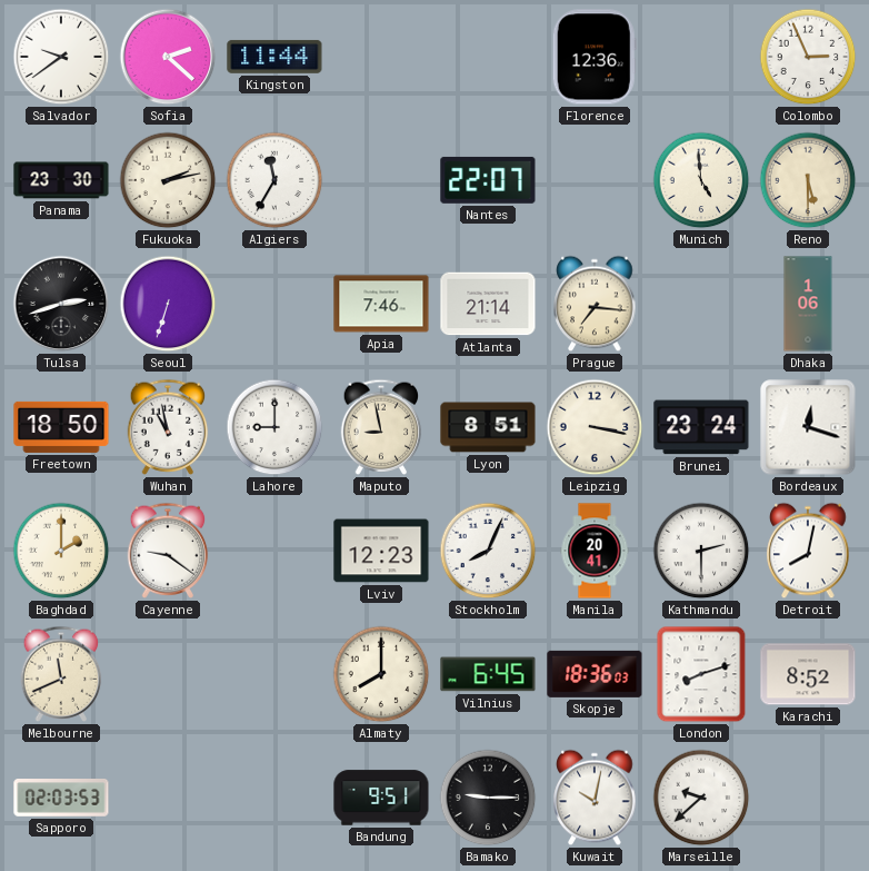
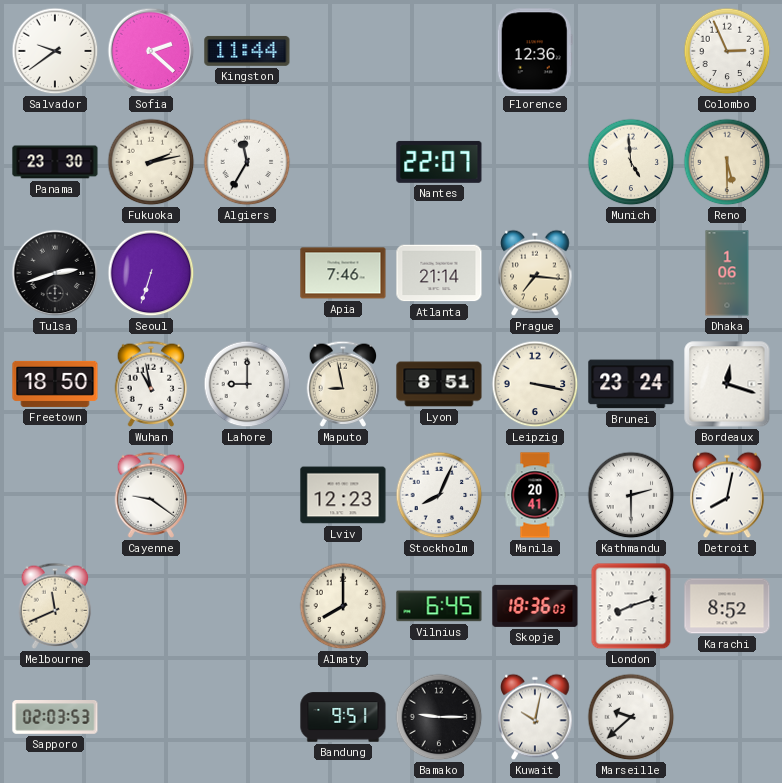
Baghdad: 2:00 -> none (61, 551)
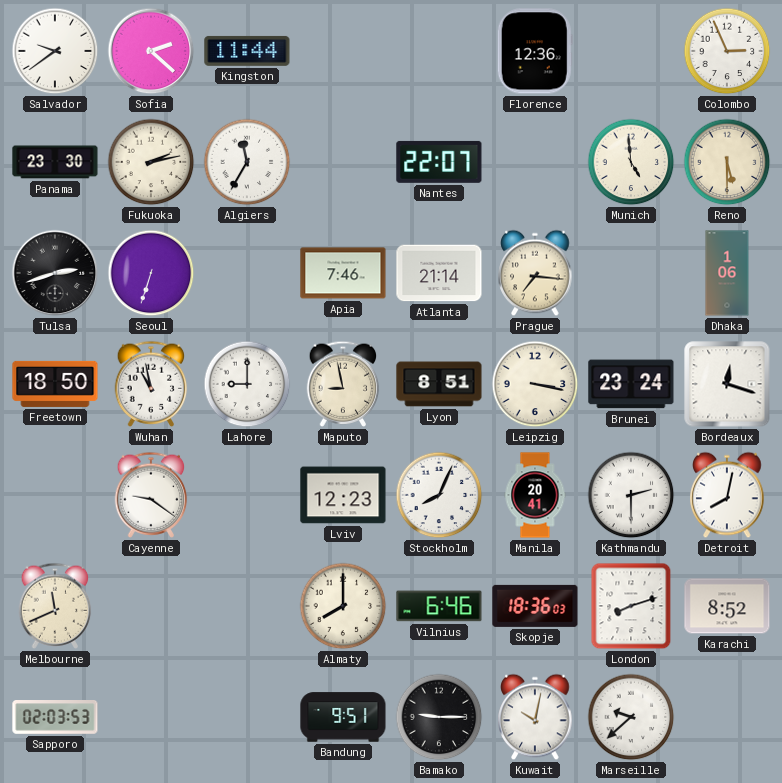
Vilnius: 6:45 -> 6:46 (439, 606)
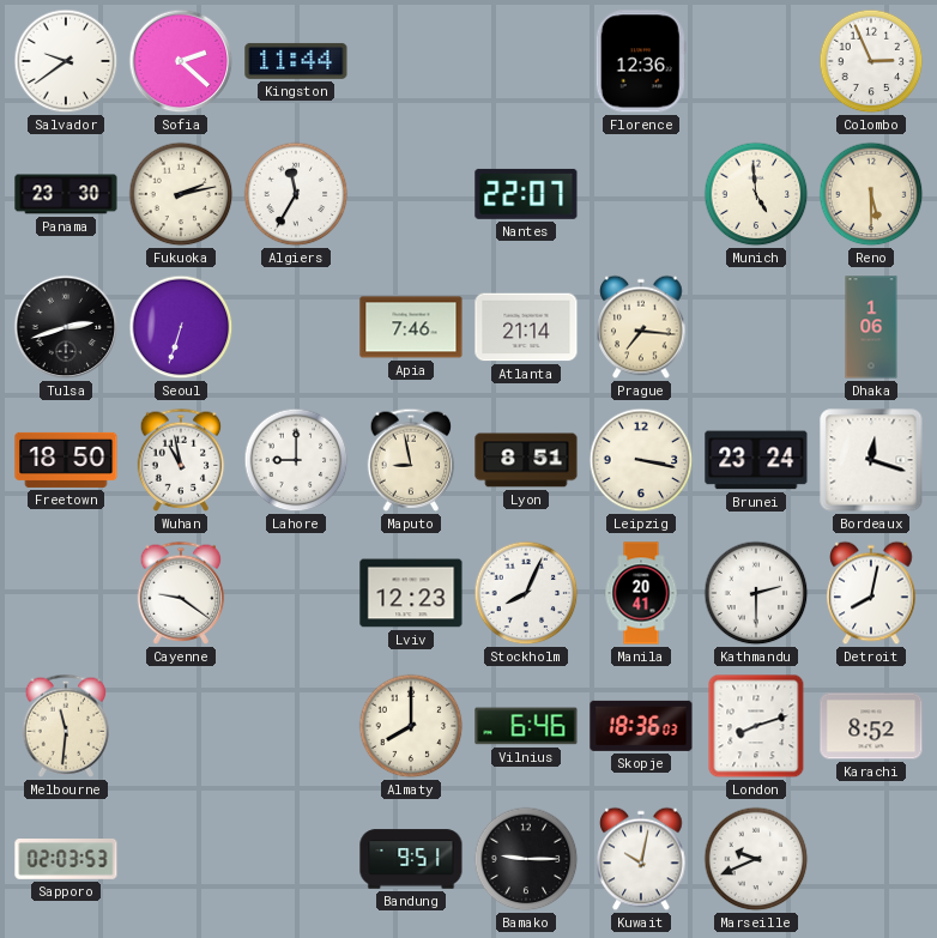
Melbourne: 11:41 -> 11:31 (66, 726)
Marseille: 9:38 -> 9:41 (756, 859)
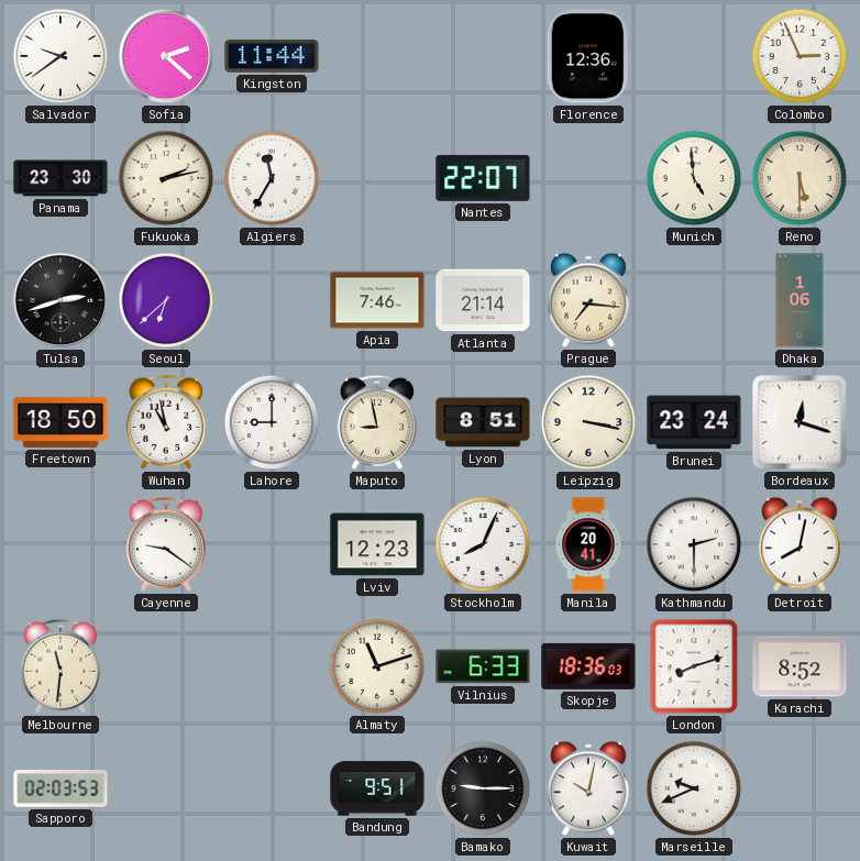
Seoul: 6:33 -> 6:38 (166, 300)
Almaty: 8:00 -> 11:12 (377, 666)
Vilnius: 6:46 -> 6:33 (483, 666)
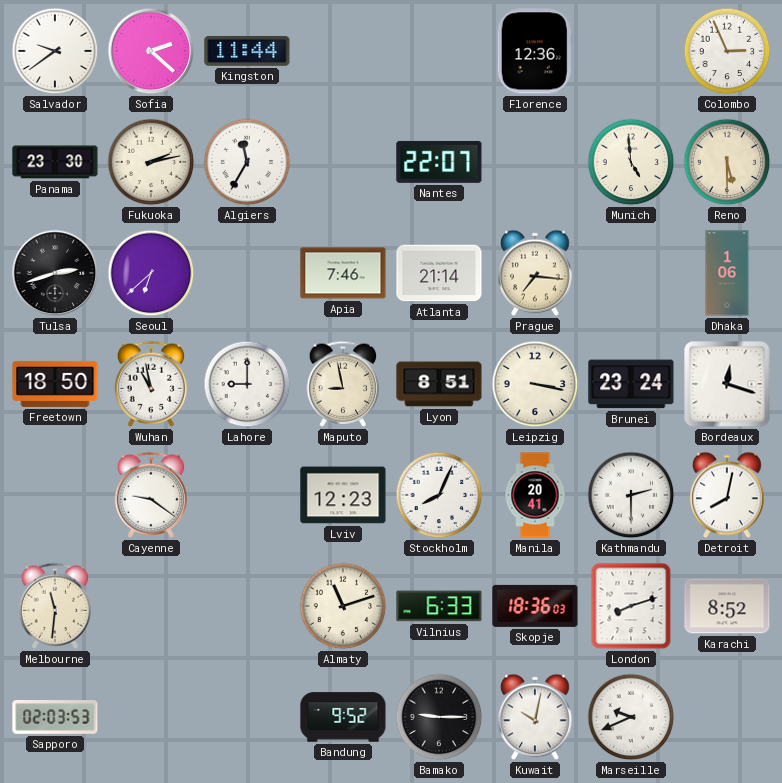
Bandung: 9:51 -> 9:52 (343, 717)
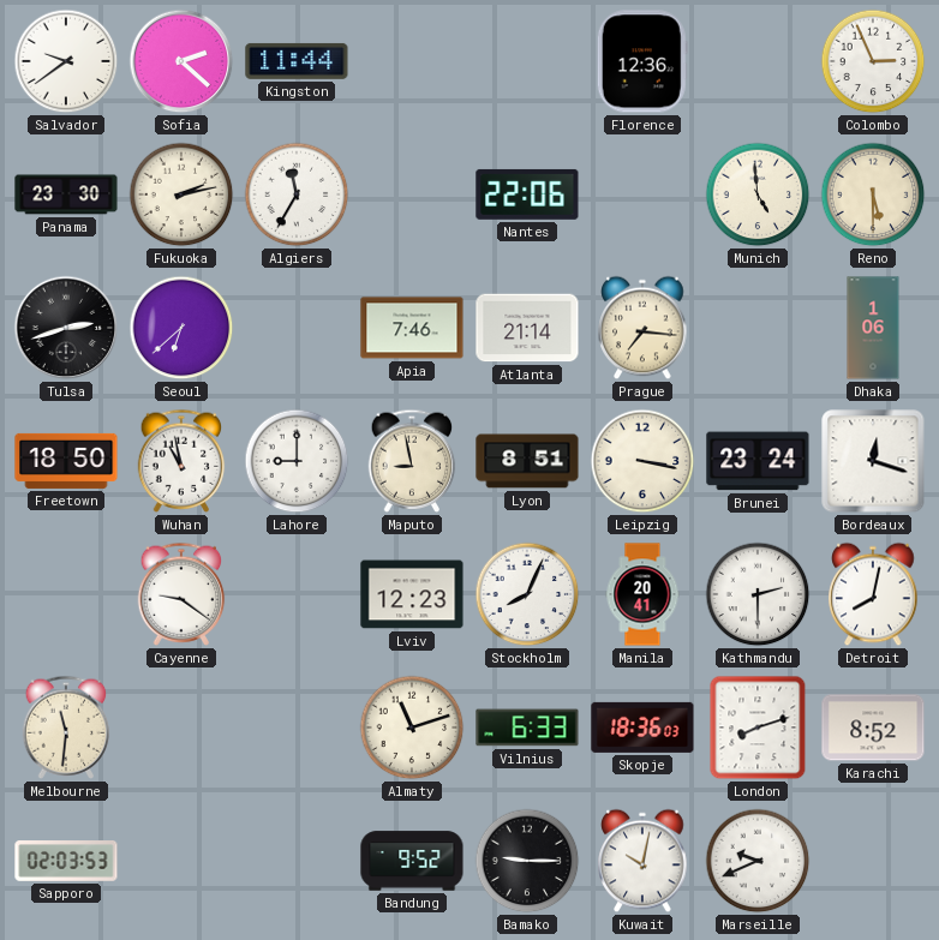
Nantes: 22:07 -> 22:06 (527, 194)
